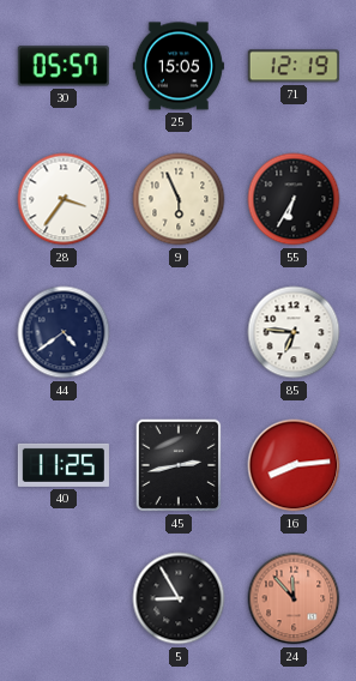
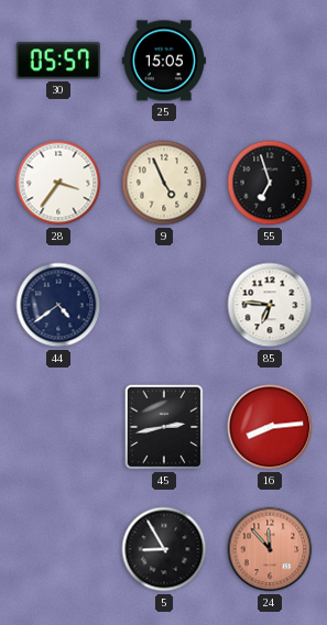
71: 12:19 -> none (294, 66)
9: 5:56 -> 4:56 (164, 183)
55: 6:35 -> 6:57 (270, 183)
40: 11:25 -> none (64, 465)
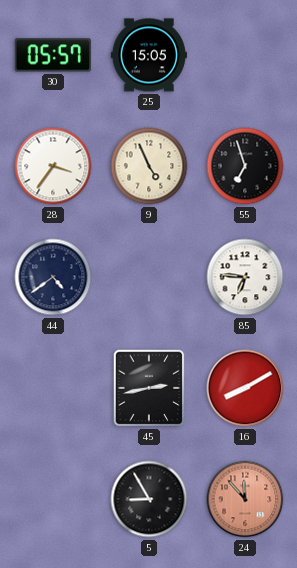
16: 8:14 -> 8:10 (245, 388)
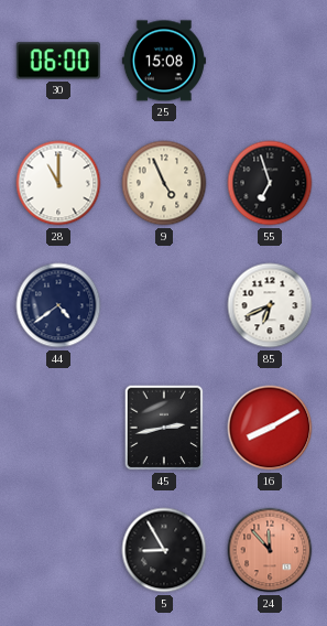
30: 05:57 -> 06:00 (58, 61)
25: 15:05 -> 15:08 (164, 61)
28: 3:36 -> 11:00 (58, 183)
85: 6:46 -> 6:41 (270, 305)
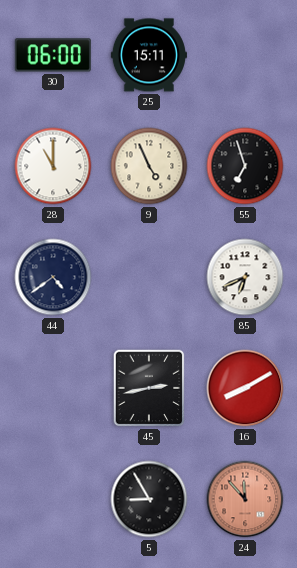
25: 15:08 -> 15:11 (149, 55)
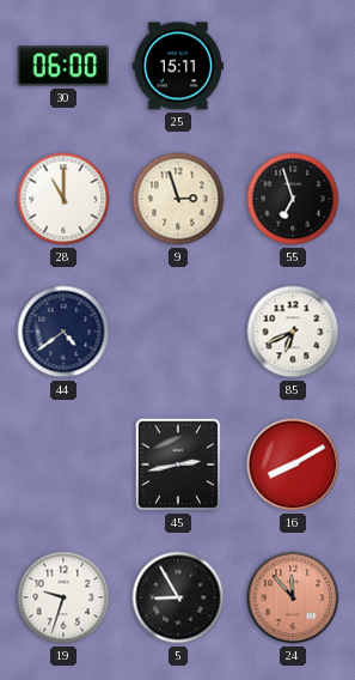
9: 4:56 -> 2:57 (178, 199)
19: none -> 9:33 (63, 597)
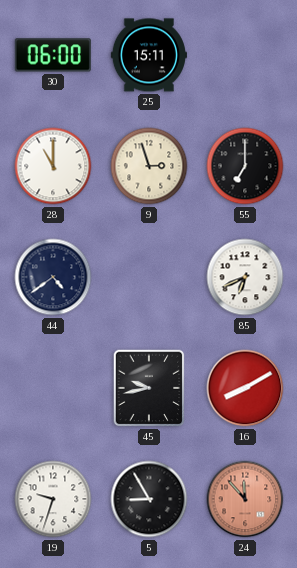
55: 6:57 -> 7:00 (245, 166)
45: 2:43 -> 9:43 (149, 388)
